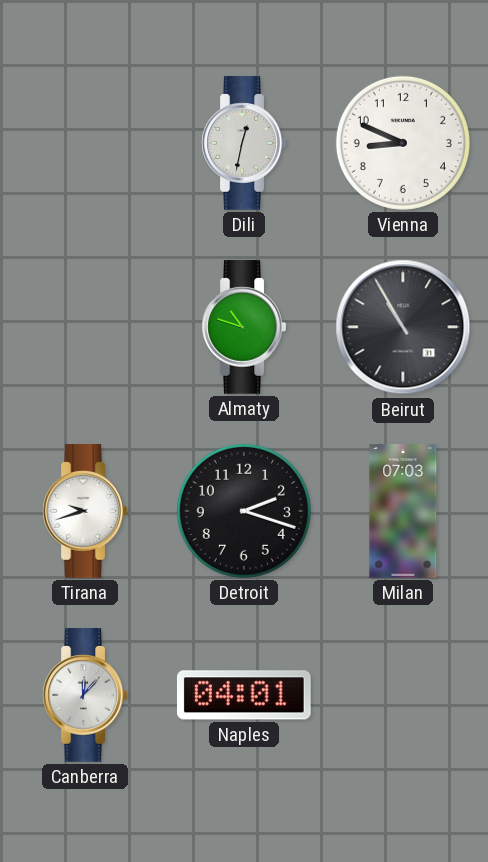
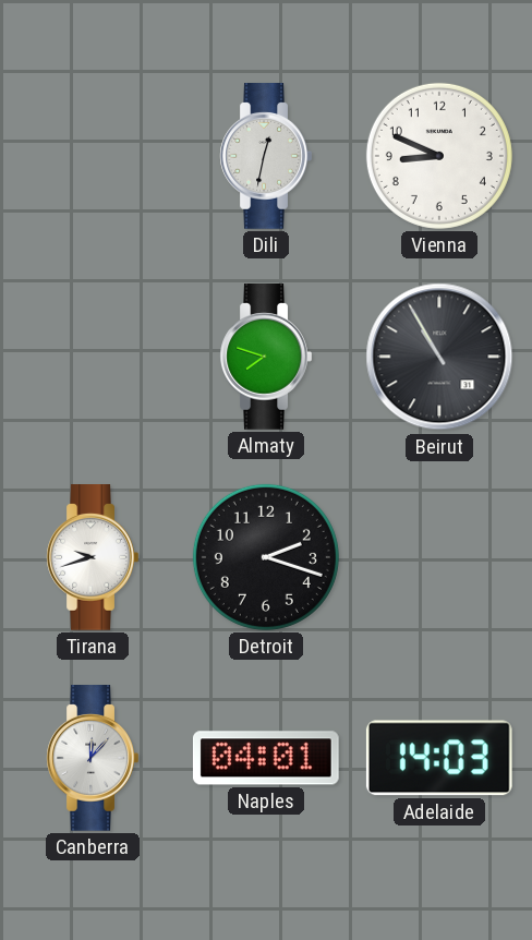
Almaty: 10:48 -> 7:48 (266, 358)
Milan: 07:03 -> none (403, 511)
Adelaide: none -> 14:03 (439, 758)
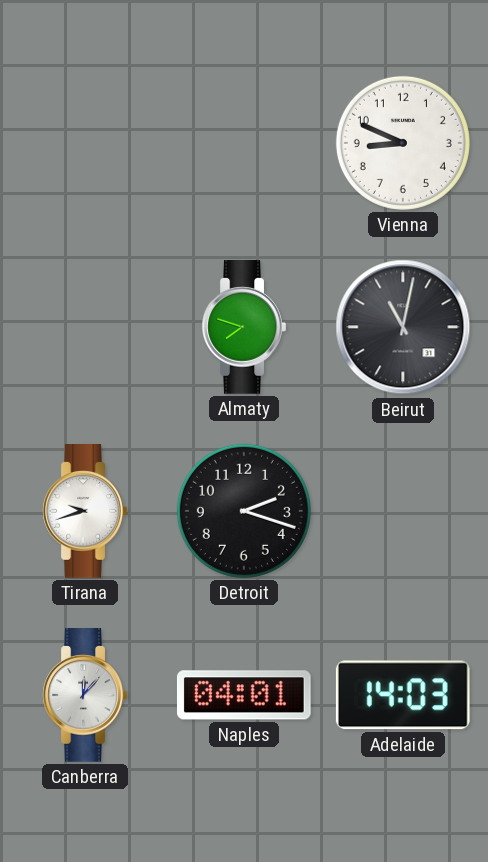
Dili: 12:32 -> none (266, 157)
Beirut: 10:55 -> 11:02 (403, 327)
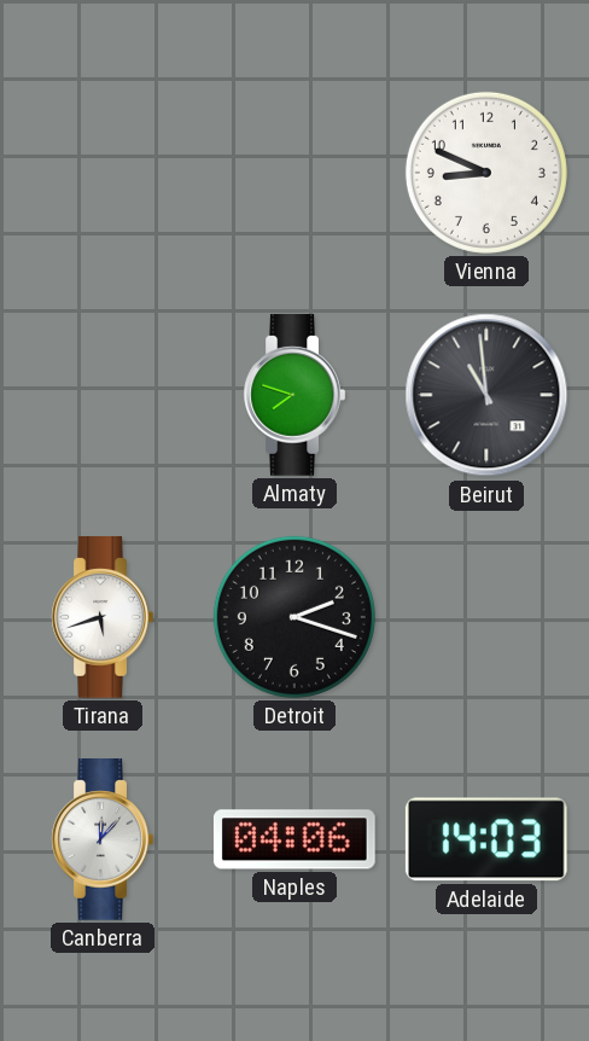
Beirut: 11:02 -> 10:59 (486, 395)
Tirana: 9:42 -> 5:42 (103, 618)
Naples: 04:01 -> 04:06 (294, 839)
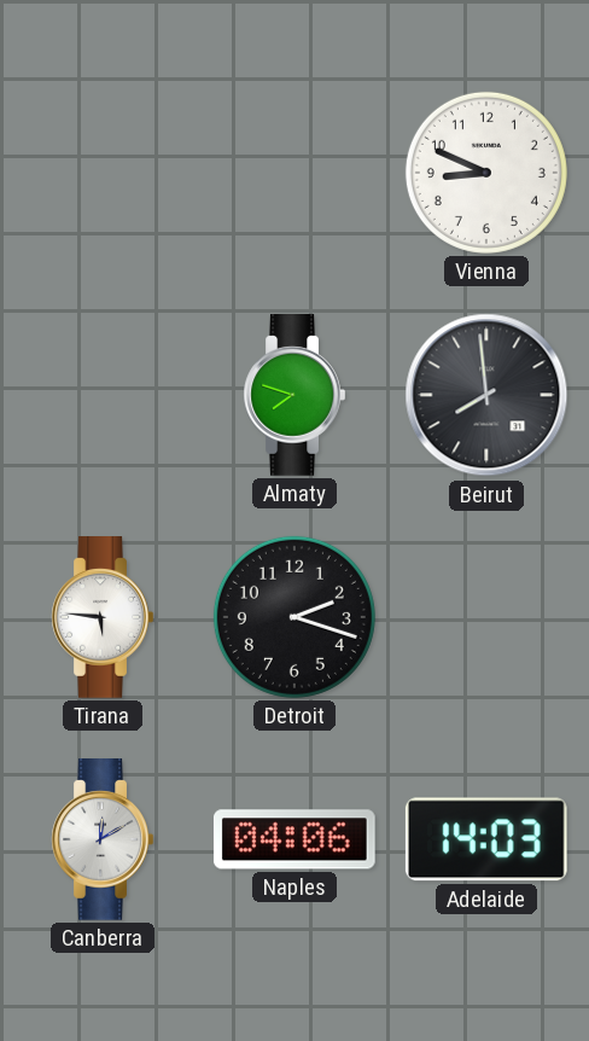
Beirut: 10:59 -> 7:59 (486, 395)
Tirana: 5:42 -> 5:46 (103, 618)
Canberra: 12:07 -> 12:10 (103, 841)
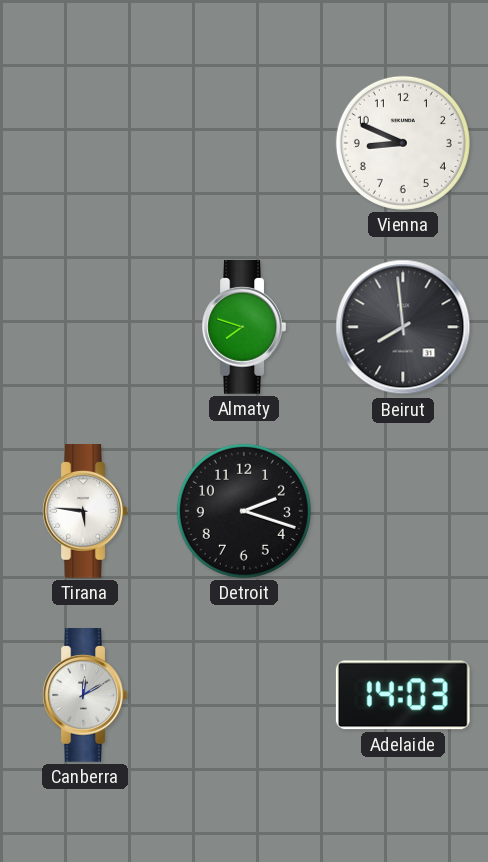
Naples: 04:06 -> none (294, 839)
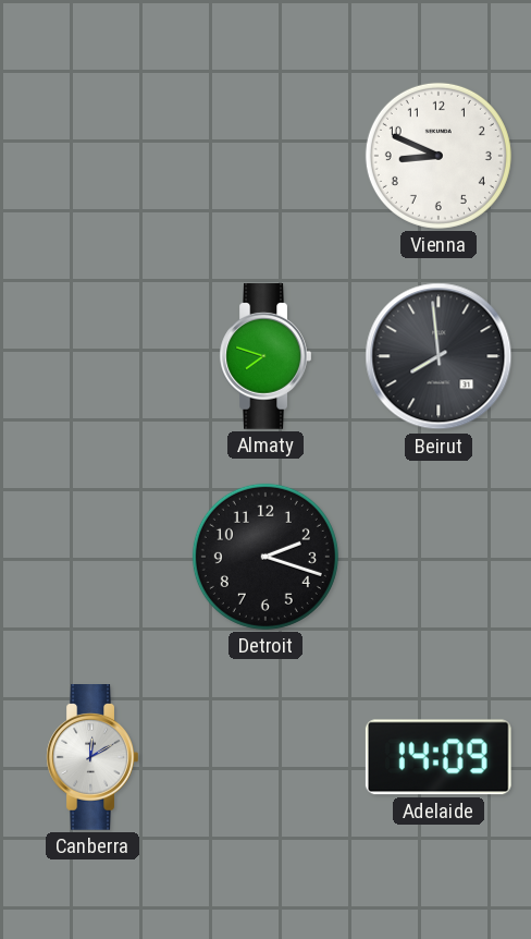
Tirana: 5:46 -> none (85, 512)
Adelaide: 14:03 -> 14:09 (439, 757)
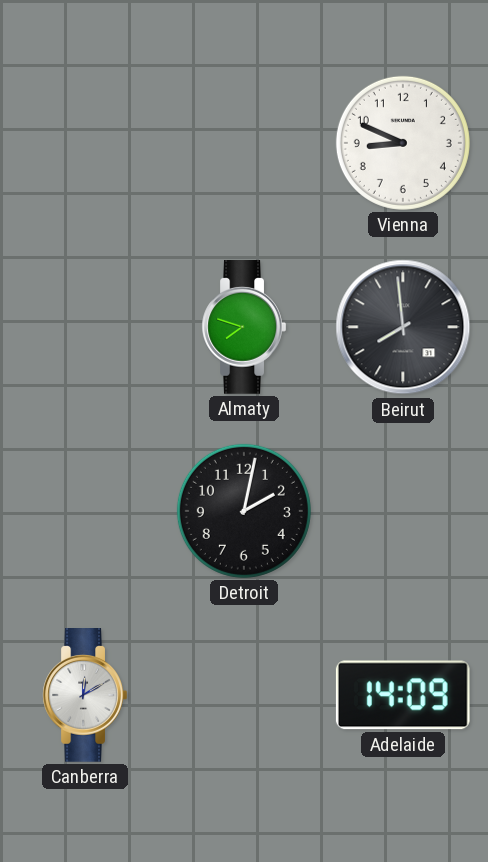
Detroit: 2:18 -> 2:02 (244, 511)
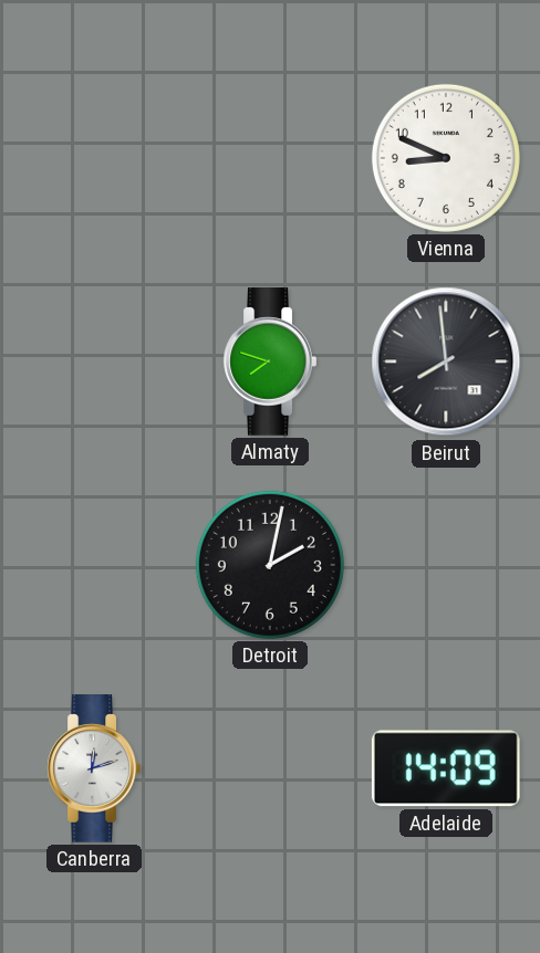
Canberra: 12:10 -> 12:12 (94, 769)
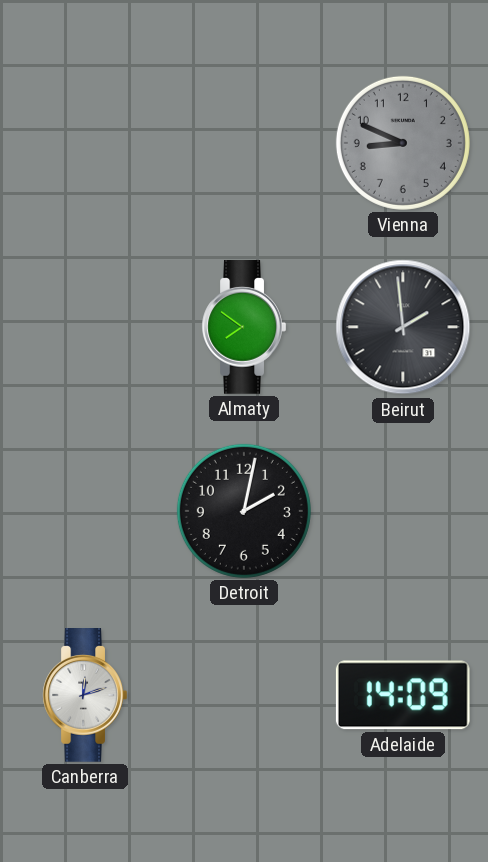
Vienna dial: white -> grey (403, 143)
Almaty: 7:48 -> 7:51 (244, 328)
Beirut: 7:59 -> 1:59 (403, 327)
